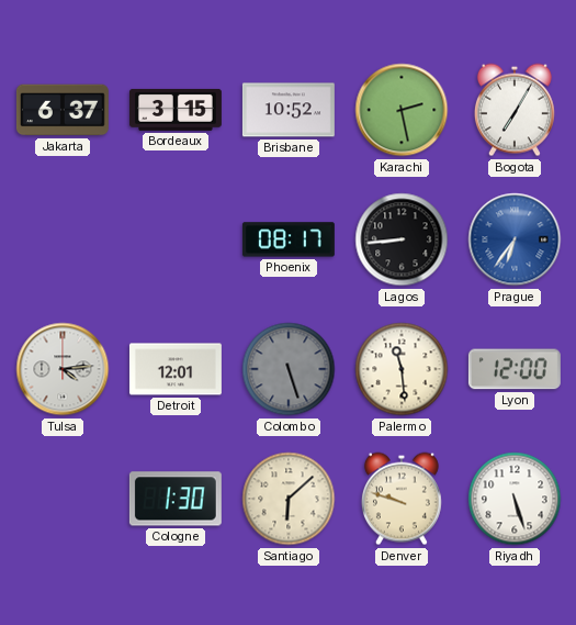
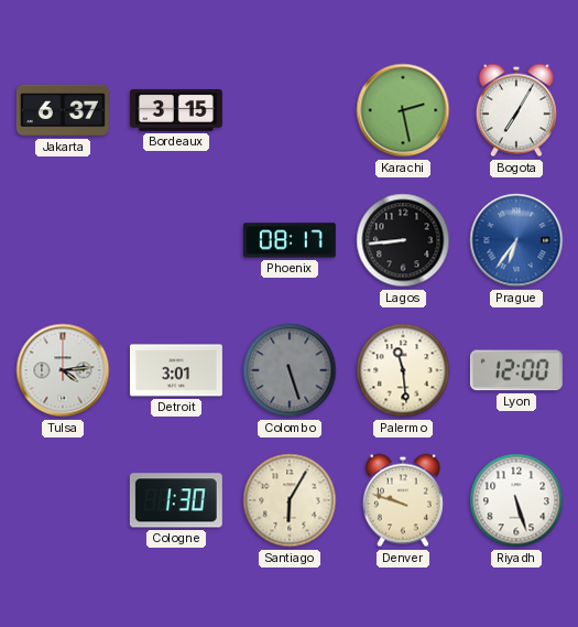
Brisbane: 10:52 -> none (289, 110)
Detroit: 12:01 -> 3:01 (176, 370)
Santiago: 6:08 -> 6:05 (290, 500)
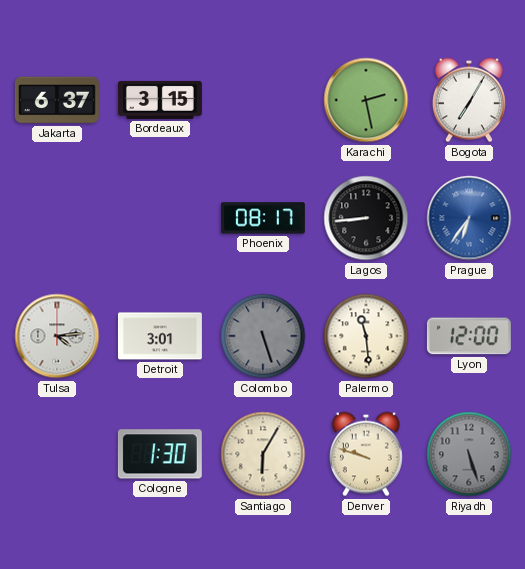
Riyadh dial: white -> grey (469, 454)
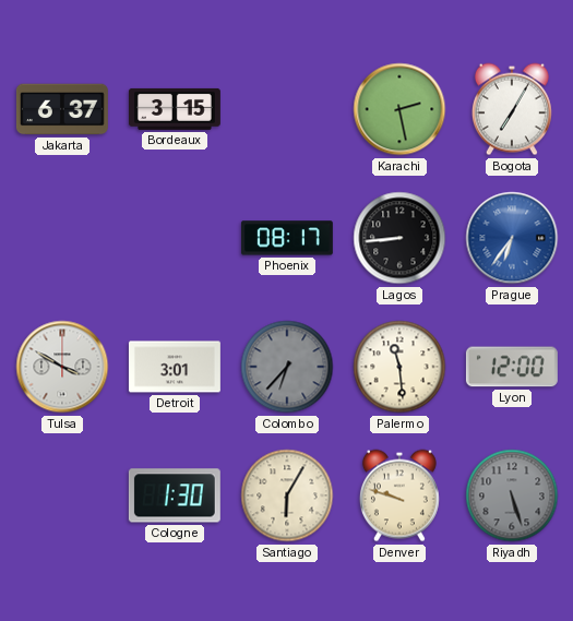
Tulsa: 4:14 -> 3:50 (62, 367)
Colombo: 5:27 -> 6:37 (287, 367)
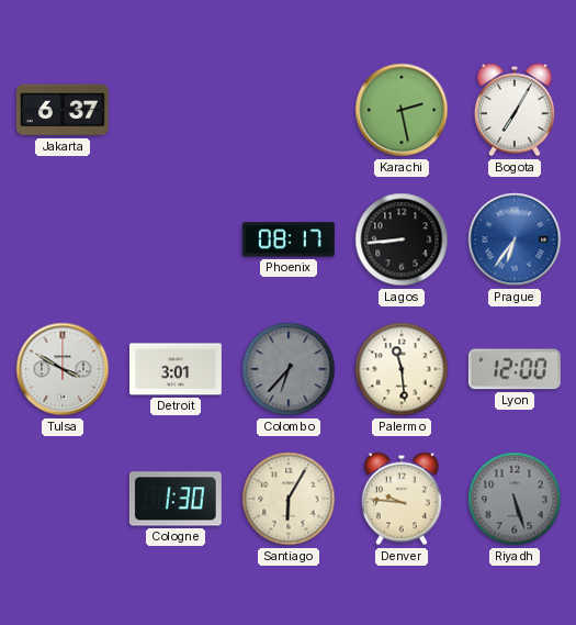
Bordeaux: 3:15 -> none (175, 109)
Denver: 9:48 -> 9:46 (402, 499)
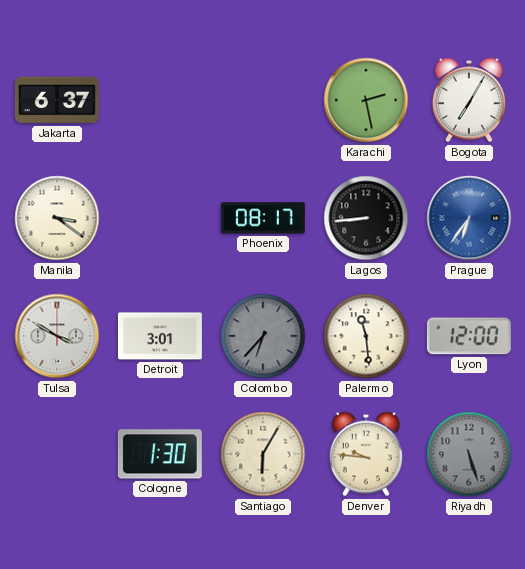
Manila: none -> 3:21 (57, 218)
